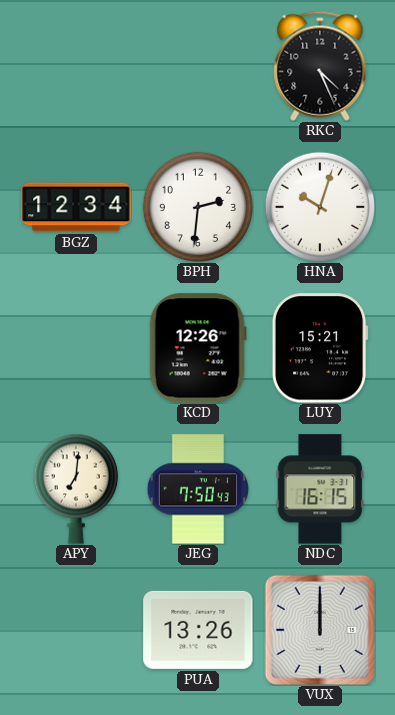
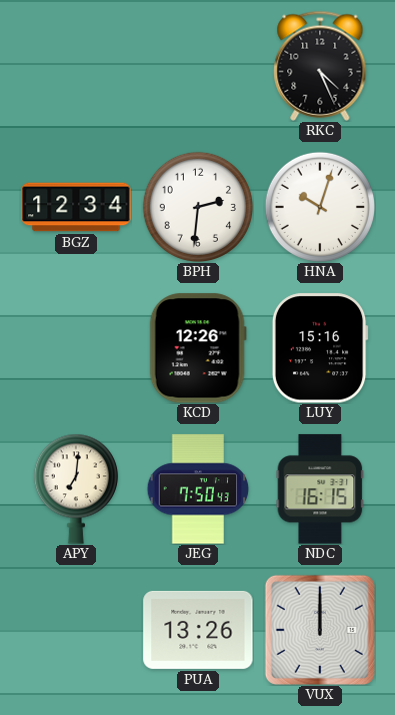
LUY: 15:21 -> 15:16 (320, 348)
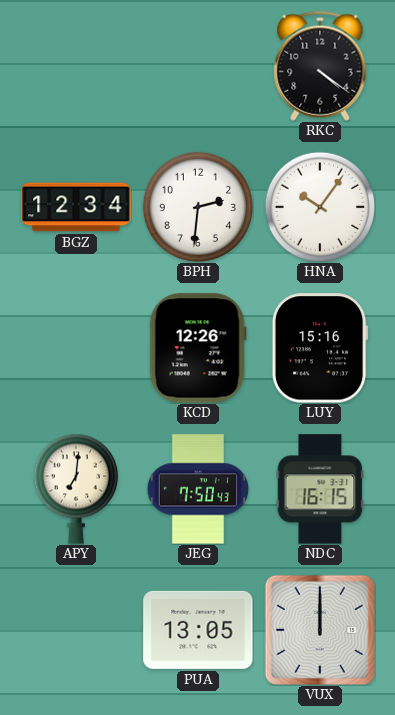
RKC: 4:26 -> 4:21 (320, 66)
HNA: 10:03 -> 10:06 (319, 206)
PUA: 13:26 -> 13:05 (198, 630)
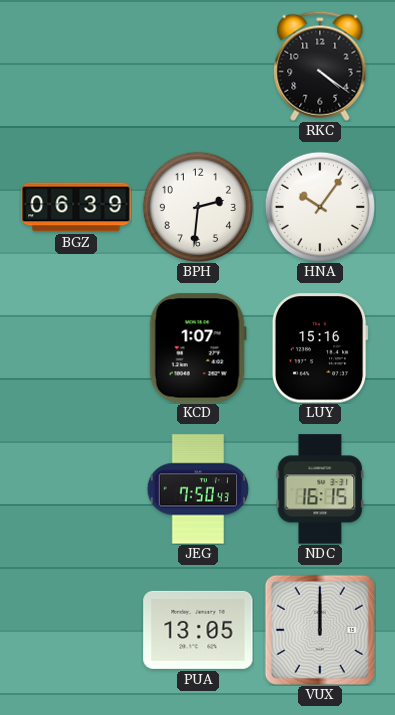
BGZ: 12:34 -> 06:39 (76, 207)
KCD: 12:26 -> 1:07 (198, 348)
APY: 7:01 -> none (76, 489)
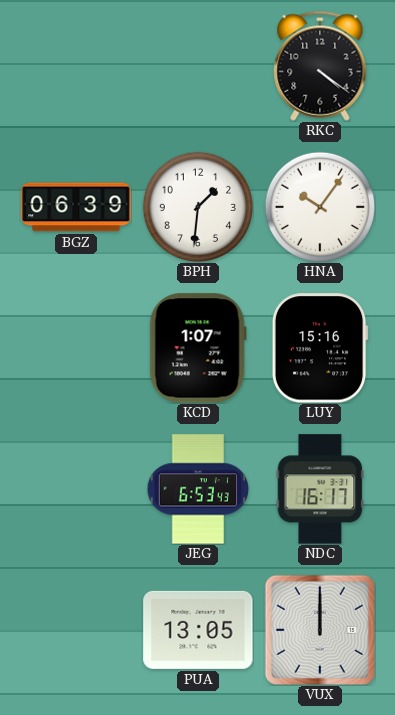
BPH: 2:31 -> 1:31 (197, 206)
JEG: 7:50 -> 6:53 (198, 489)
NDC: 16:15 -> 16:17 (320, 489)
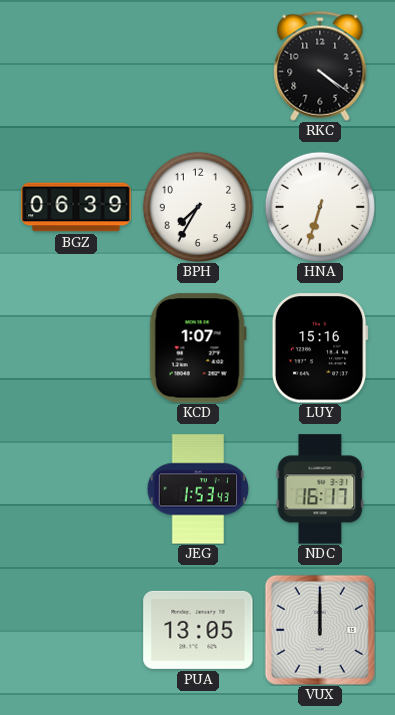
BPH: 1:31 -> 7:35 (197, 206)
HNA: 10:06 -> 6:33 (319, 206)
JEG: 6:53 -> 1:53 (198, 489)
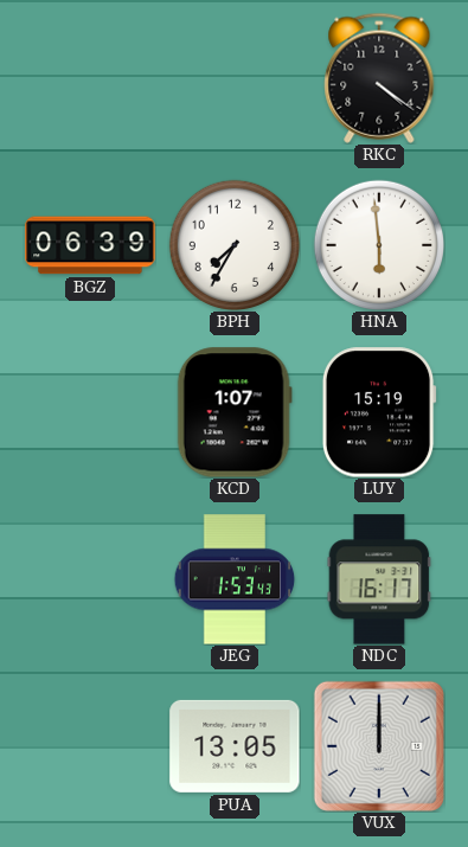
HNA: 6:33 -> 5:59 (378, 244)
LUY: 15:16 -> 15:19 (379, 412)
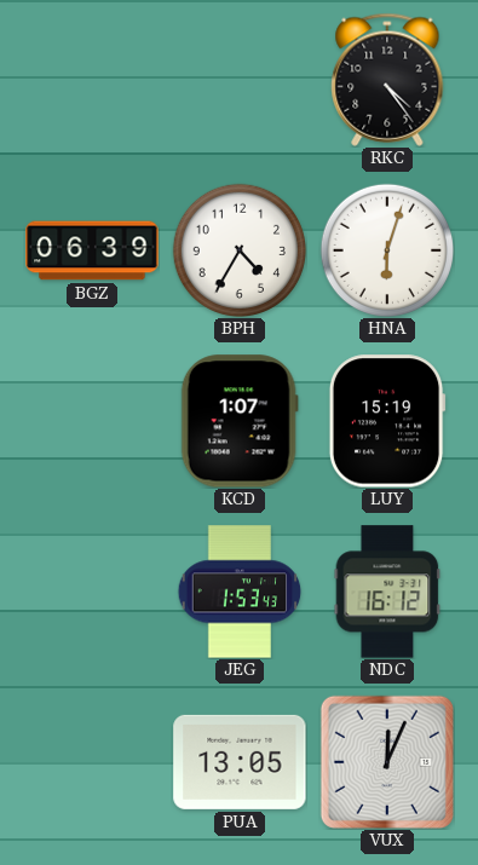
RKC: 4:21 -> 4:24 (387, 80)
BPH: 7:35 -> 4:35 (238, 249)
HNA: 5:59 -> 6:03 (386, 249)
NDC: 16:17 -> 16:12 (387, 592)
VUX: 12:00 -> 12:04 (387, 762)
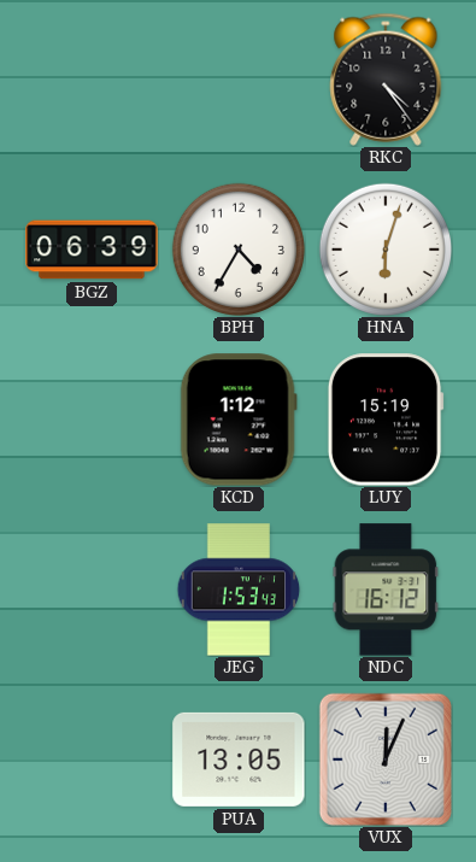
KCD: 1:07 -> 1:12 (239, 420)
